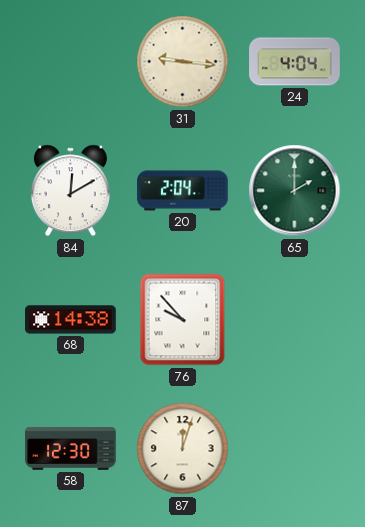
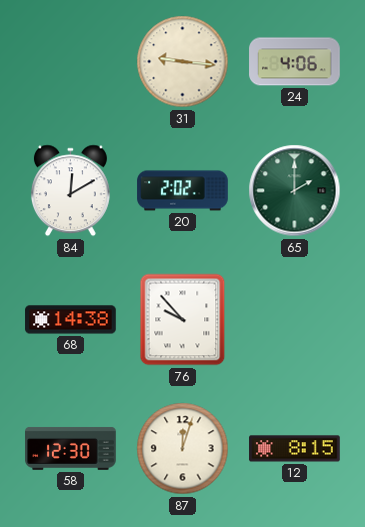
24: 4:04 -> 4:06 (295, 62)
20: 2:04 -> 2:02 (183, 191)
12: none -> 8:15 (295, 449)
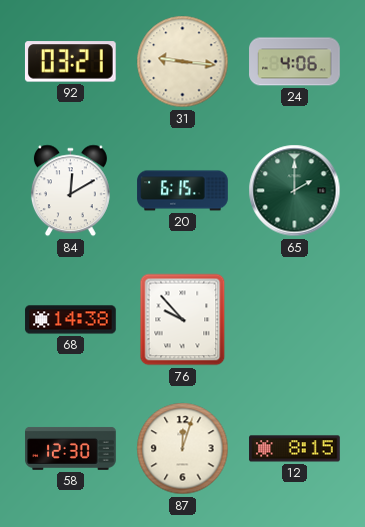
92: none -> 03:21 (70, 62)
20: 2:02 -> 6:15 (183, 191)
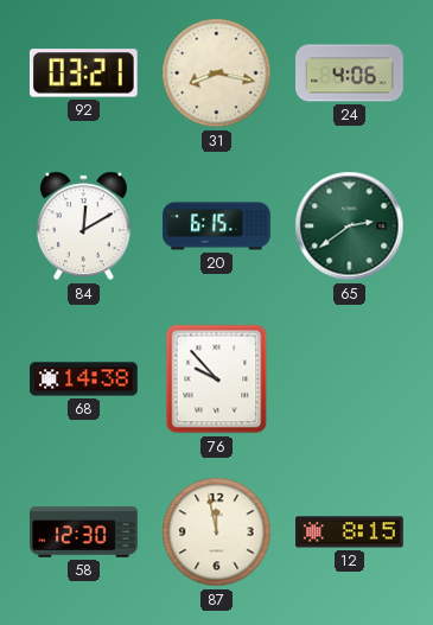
31: 9:16 -> 8:17 (217, 74)
65: 2:00 -> 2:39 (350, 227)
87: 12:03 -> 11:58 (217, 532)
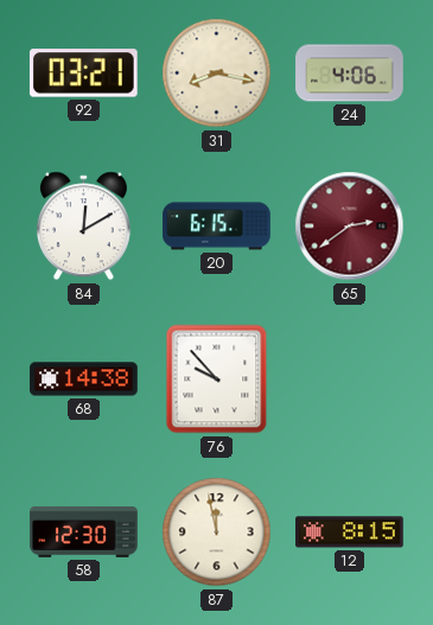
65 dial: green -> burgundy (350, 227)
